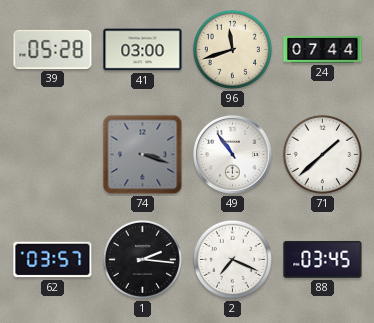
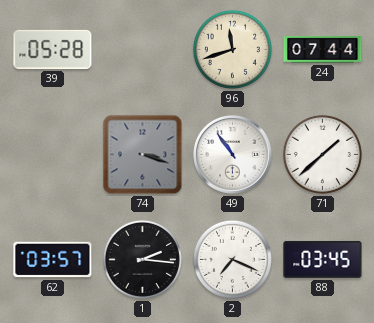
41: 03:00 -> none (143, 50)
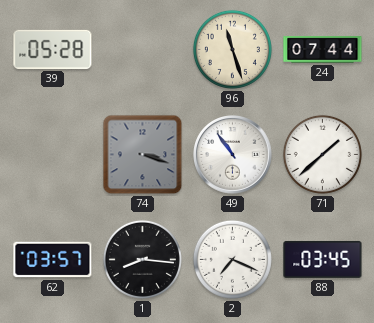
96: 11:42 -> 11:27 (232, 49)
1: 2:16 -> 8:16 (142, 259)
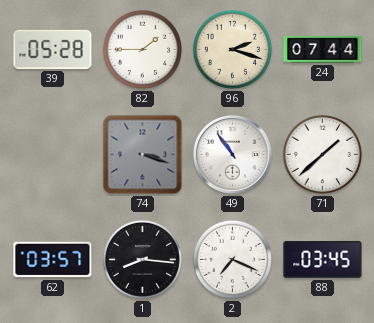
82: none -> 1:45 (142, 49)
96: 11:27 -> 2:18 (232, 49)
